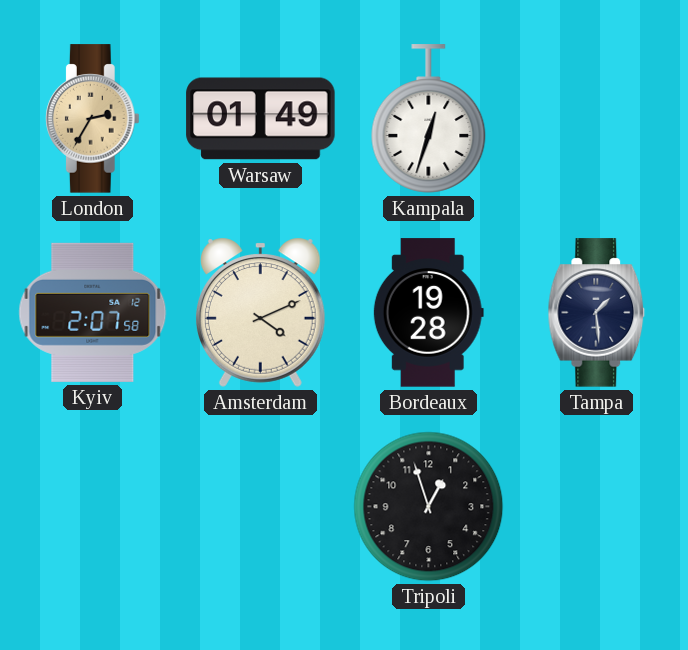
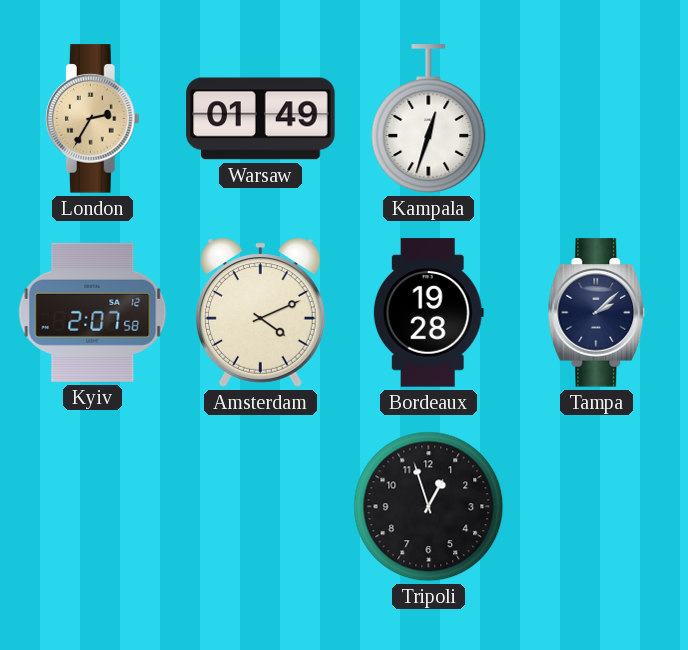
Tampa: 1:29 -> 2:08 (597, 313)
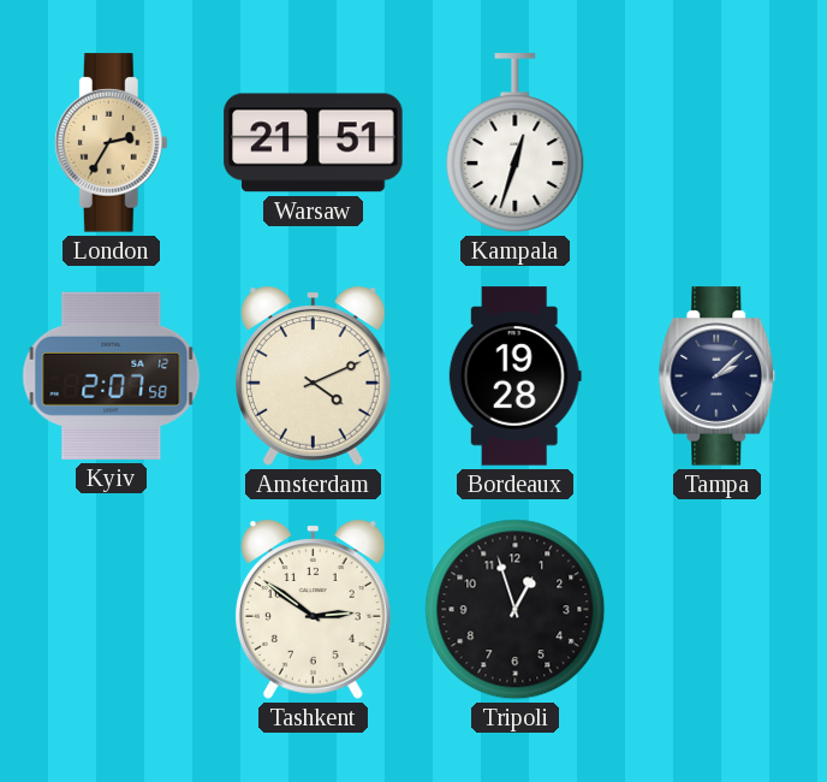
Warsaw: 01:49 -> 21:51 (314, 143)
Tashkent: none -> 2:51 (313, 609)
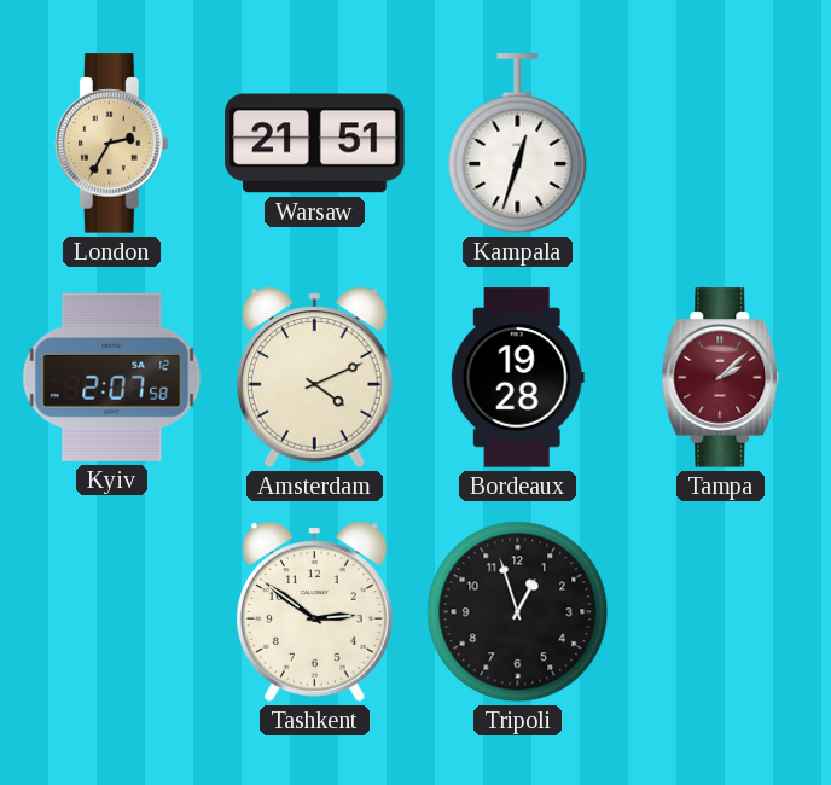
Tampa dial: navy -> burgundy (721, 378)
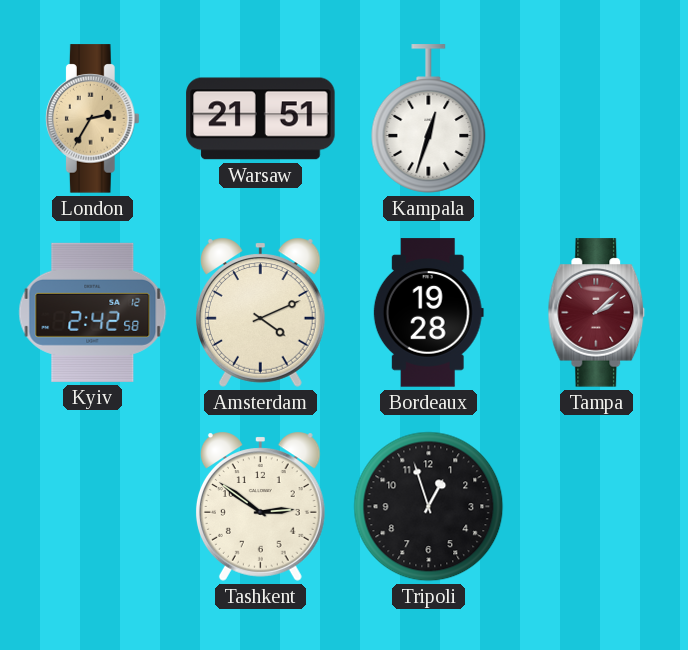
Kyiv: 2:07 -> 2:42 (93, 312)
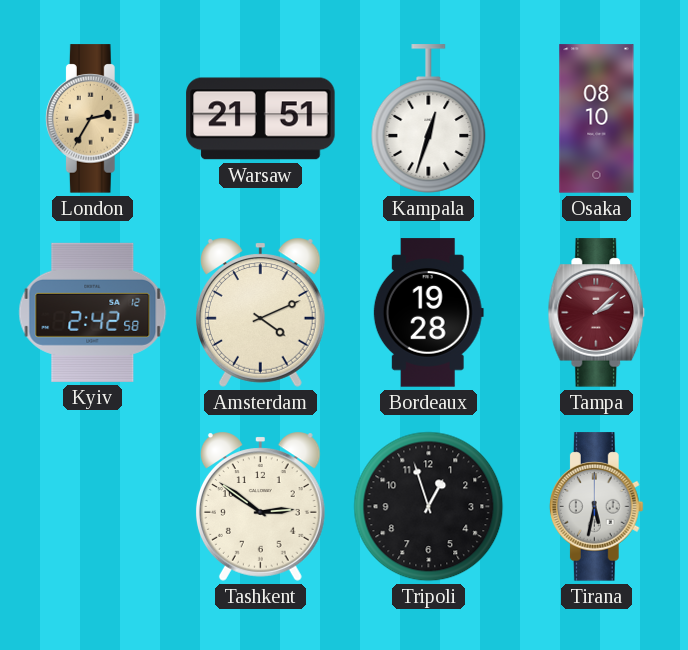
Osaka: none -> 08:10 (597, 119)
Tirana: none -> 5:32 (596, 507)
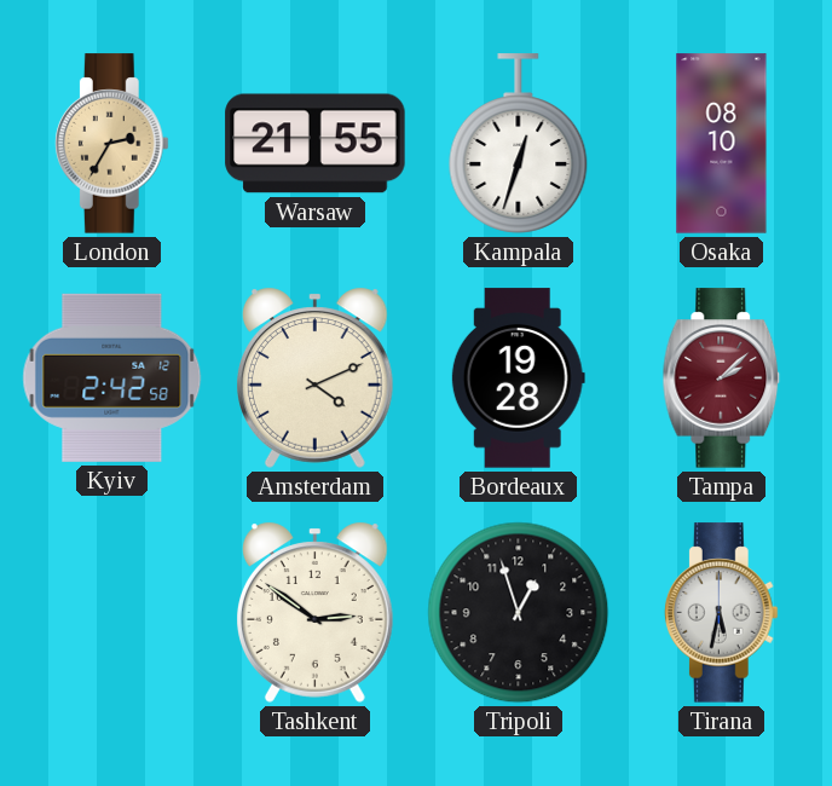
Warsaw: 21:51 -> 21:55 (316, 144)
